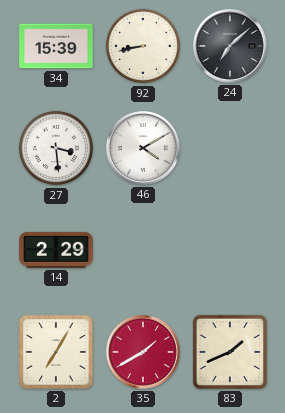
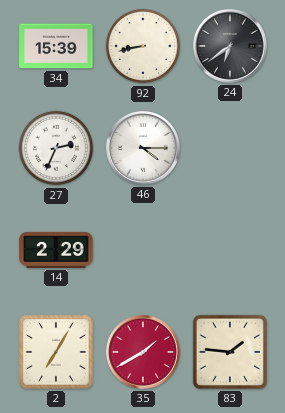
24: 7:08 -> 6:39 (231, 47)
27: 3:29 -> 2:34 (56, 148)
46: 4:10 -> 4:15 (144, 149)
83: 1:41 -> 1:46 (230, 352)
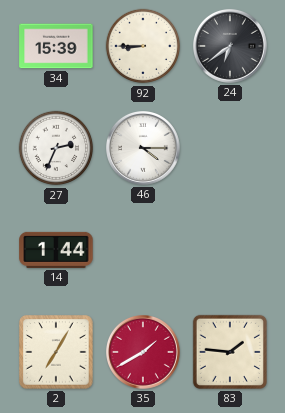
92: 8:43 -> 8:45 (143, 46)
14: 2:29 -> 1:44 (56, 250)
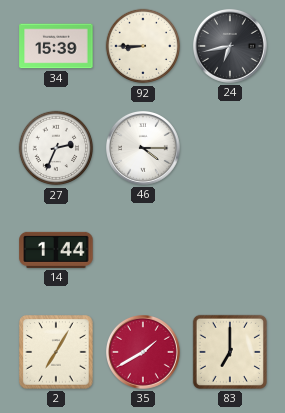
24: 6:39 -> 6:43 (231, 47)
83: 1:46 -> 7:00 (230, 352)
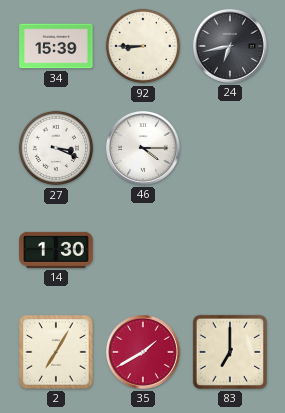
27: 2:34 -> 3:19 (56, 148)
14: 1:44 -> 1:30 (56, 250)
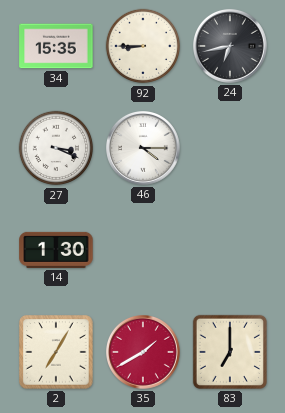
34: 15:39 -> 15:35 (56, 46)
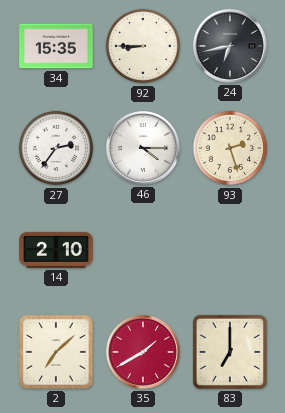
27: 3:19 -> 2:36 (56, 148)
93: none -> 2:27 (230, 148)
14: 1:30 -> 2:10 (56, 250)
2: 7:05 -> 7:08 (56, 352)
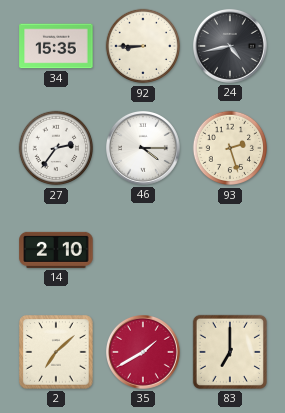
24: 6:43 -> 4:43 (231, 47)
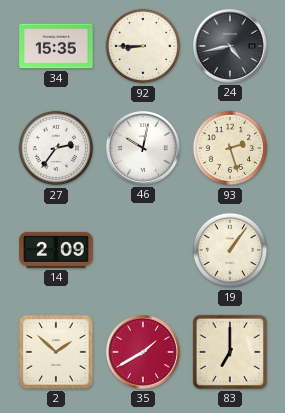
46: 4:15 -> 10:02 (144, 149)
14: 2:10 -> 2:09 (56, 250)
19: none -> 1:06 (230, 250)
2: 7:08 -> 1:52 (56, 352)
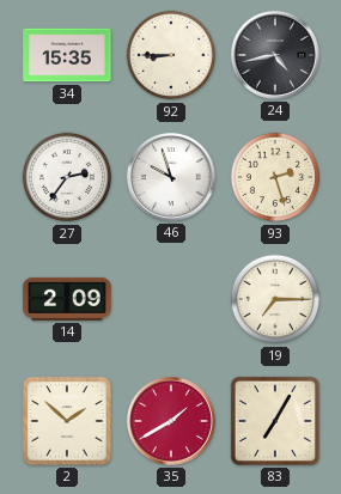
46: 10:02 -> 9:57 (172, 178)
19: 1:06 -> 7:15 (275, 299)
83: 7:00 -> 7:05 (275, 421)
